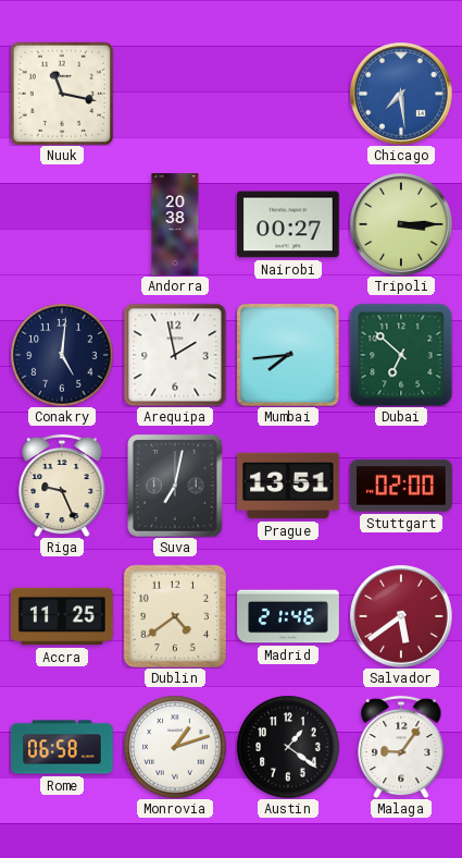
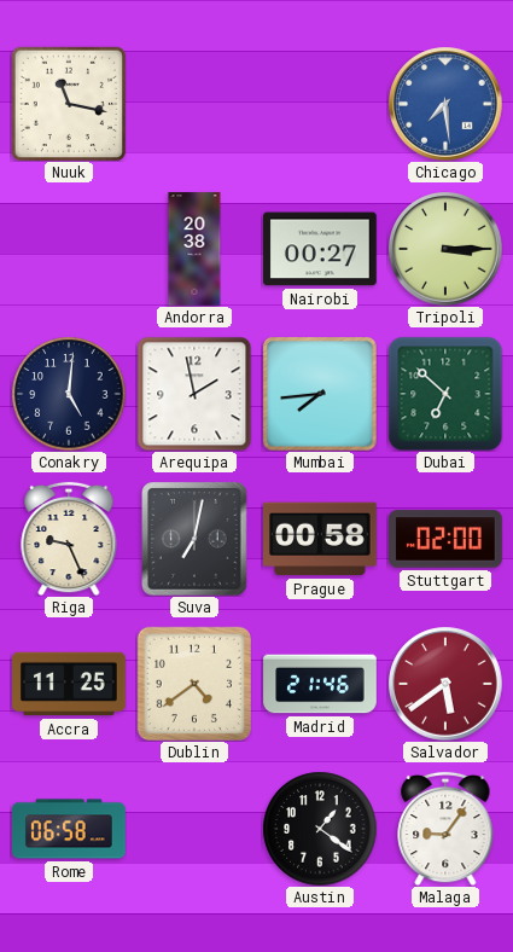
Prague: 13:51 -> 00:58 (321, 539)
Monrovia: 1:12 -> none (175, 747)
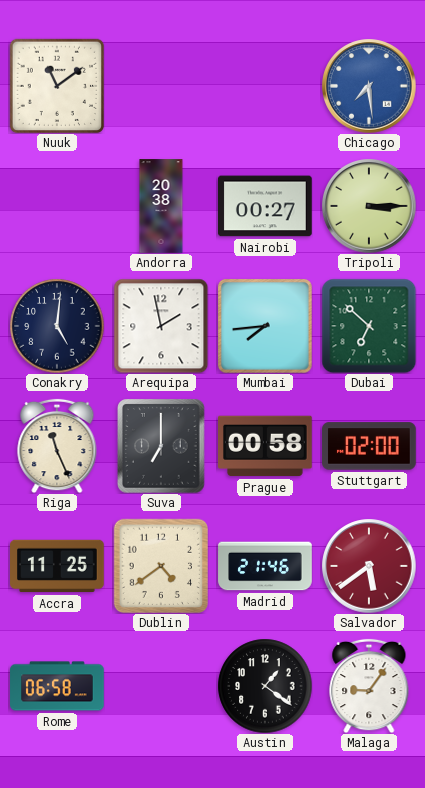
Nuuk: 11:17 -> 11:09 (56, 85)
Riga: 9:26 -> 11:26 (57, 446)
Suva: 7:02 -> 7:00 (161, 446)
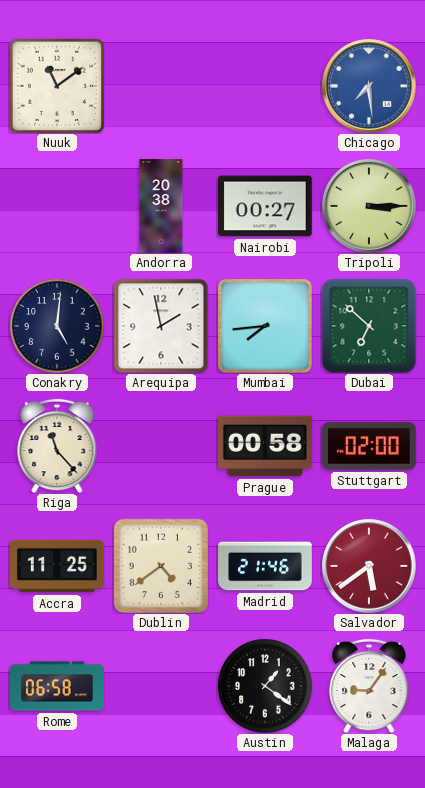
Riga: 11:26 -> 11:23 (57, 446)
Suva: 7:00 -> none (161, 446)
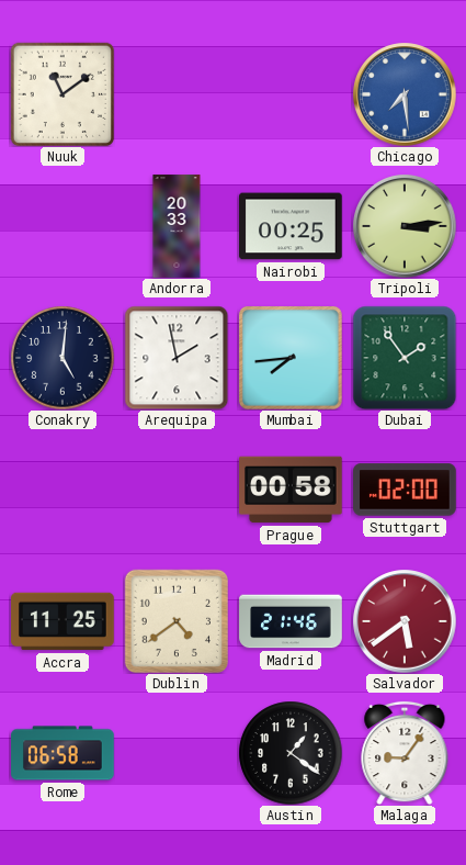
Andorra: 20:38 -> 20:33 (177, 226)
Nairobi: 00:27 -> 00:25 (292, 226)
Tripoli: 3:15 -> 3:14 (405, 226)
Dubai: 6:52 -> 1:54 (405, 358)
Riga: 11:23 -> none (57, 446)
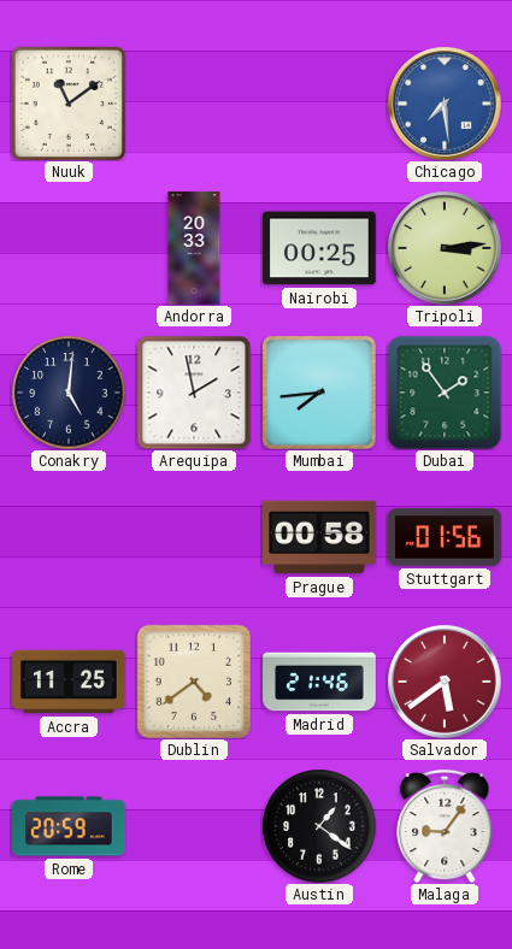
Stuttgart: 02:00 -> 01:56 (445, 537)
Rome: 06:58 -> 20:59 (69, 826)
